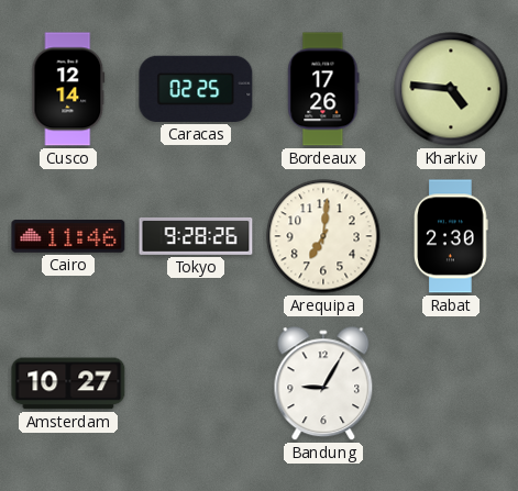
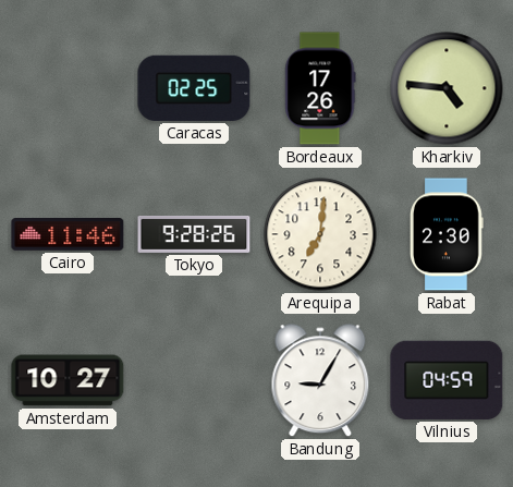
Cusco: 12:14 -> none (68, 89)
Vilnius: none -> 04:59 (447, 380)
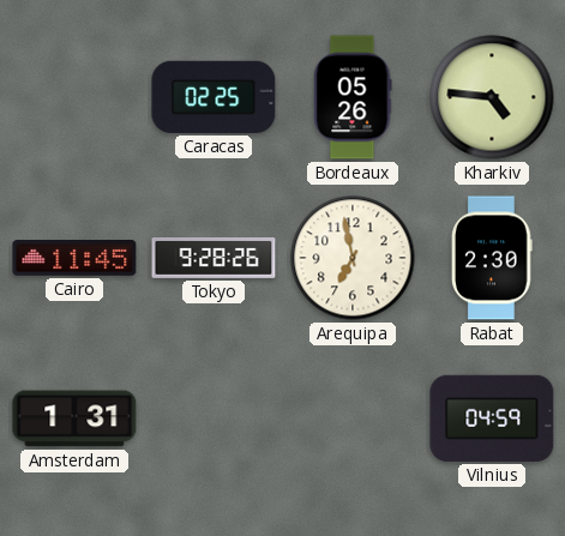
Bordeaux: 17:26 -> 05:26 (353, 97)
Cairo: 11:46 -> 11:45 (74, 259)
Arequipa: 7:01 -> 6:58 (353, 258)
Amsterdam: 10:27 -> 1:31 (74, 418)
Bandung: 9:05 -> none (320, 381)
